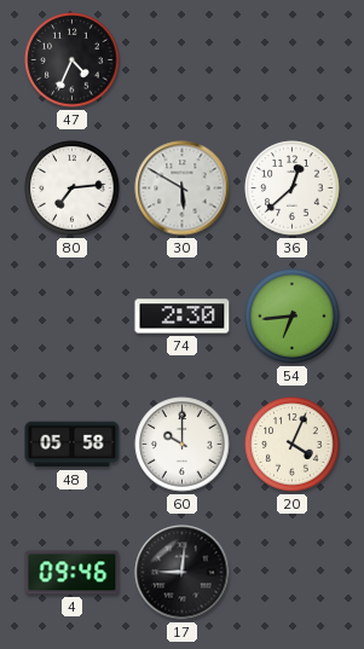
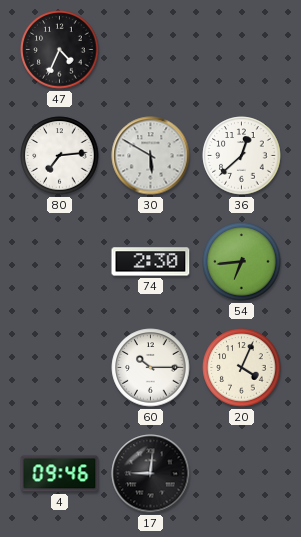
48: 05:58 -> none (73, 445)
60: 10:00 -> 10:15 (151, 368)
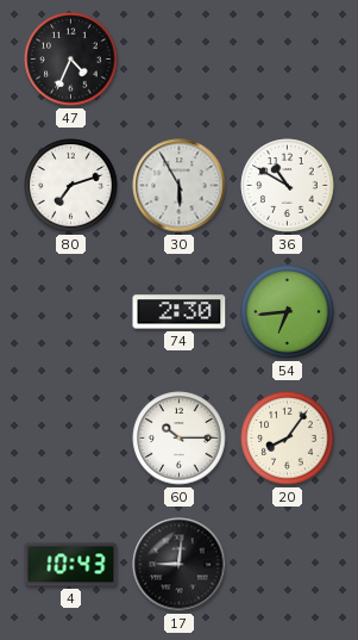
80: 7:14 -> 7:12 (71, 186)
30: 5:50 -> 5:55 (180, 186)
36: 12:38 -> 10:50 (288, 186)
20: 4:04 -> 8:06 (288, 439)
4: 09:46 -> 10:43 (71, 565)
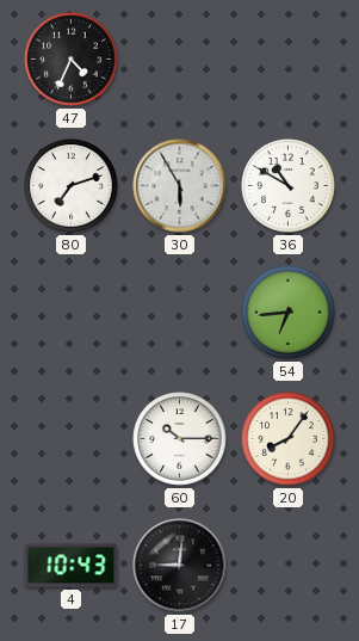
74: 2:30 -> none (180, 312)
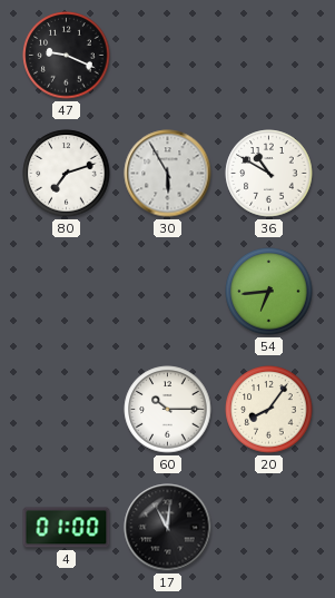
47: 4:34 -> 9:19 (67, 56)
4: 10:43 -> 01:00 (67, 528)
17: 9:01 -> 11:01 (168, 528)
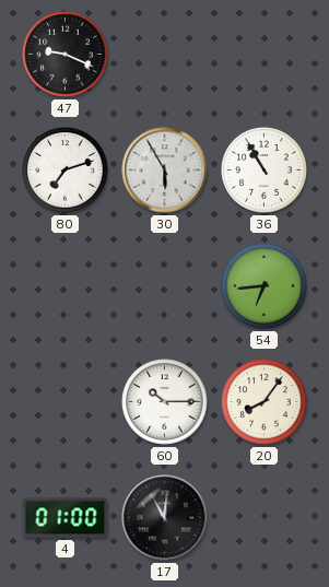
36: 10:50 -> 10:55 (265, 171)
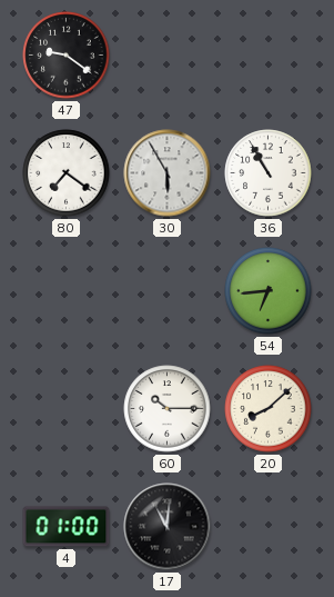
47: 9:19 -> 9:21 (67, 56)
80: 7:12 -> 7:21 (67, 173)
20: 8:06 -> 8:08 (269, 409)
